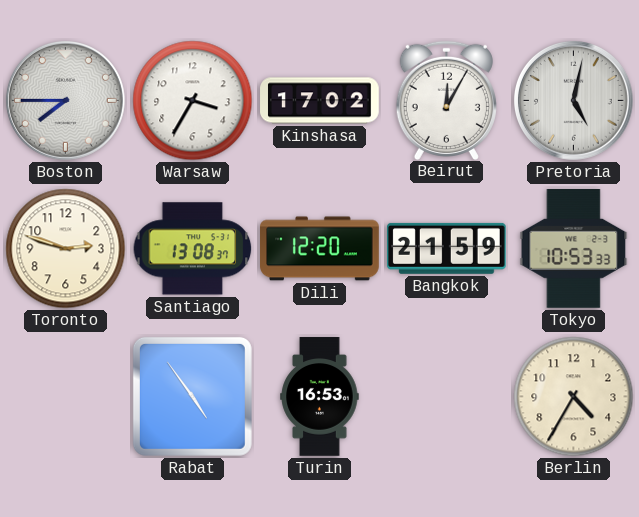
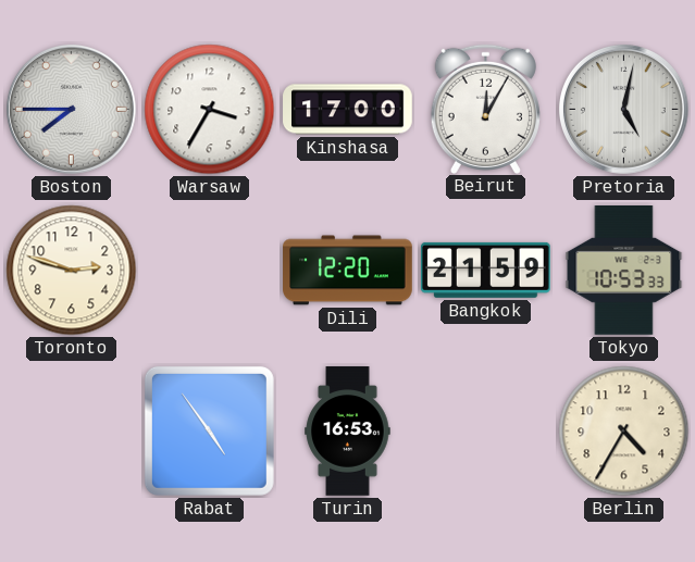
Kinshasa: 17:02 -> 17:00 (348, 110)
Santiago: 13:08 -> none (193, 249)
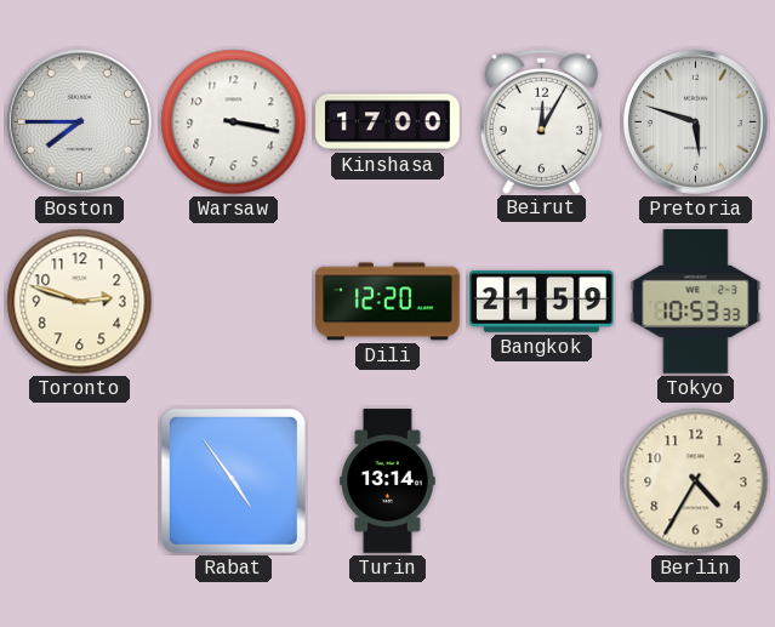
Warsaw: 3:35 -> 3:17 (234, 122)
Pretoria: 5:02 -> 5:48 (695, 121)
Turin: 16:53 -> 13:14 (388, 481)
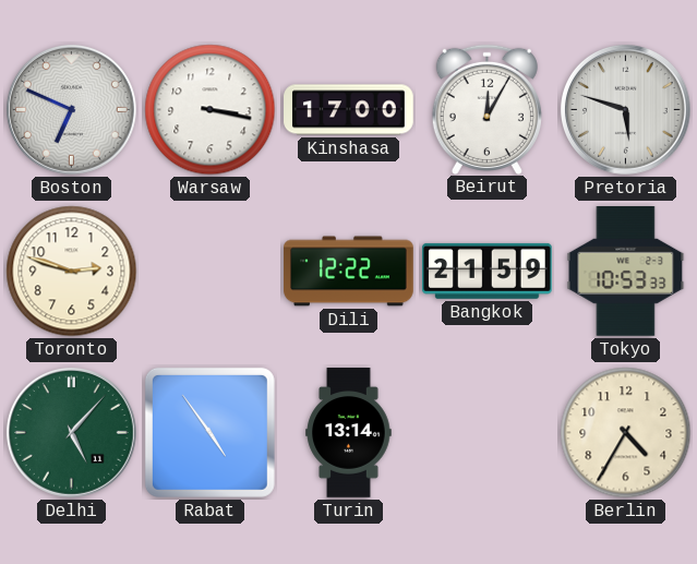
Boston: 7:45 -> 6:49 (71, 109)
Dili: 12:20 -> 12:22 (349, 272)
Delhi: none -> 5:07 (71, 432)
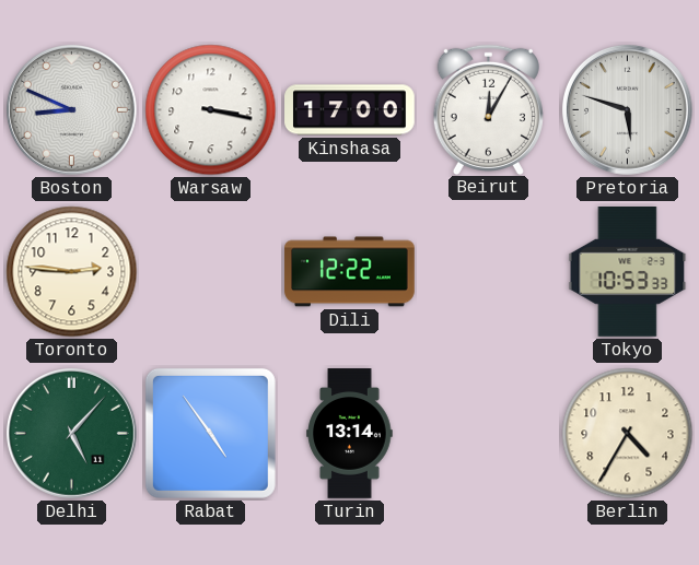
Boston: 6:49 -> 8:49 (71, 109)
Toronto: 2:48 -> 2:46 (72, 272)
Bangkok: 21:59 -> none (488, 271)
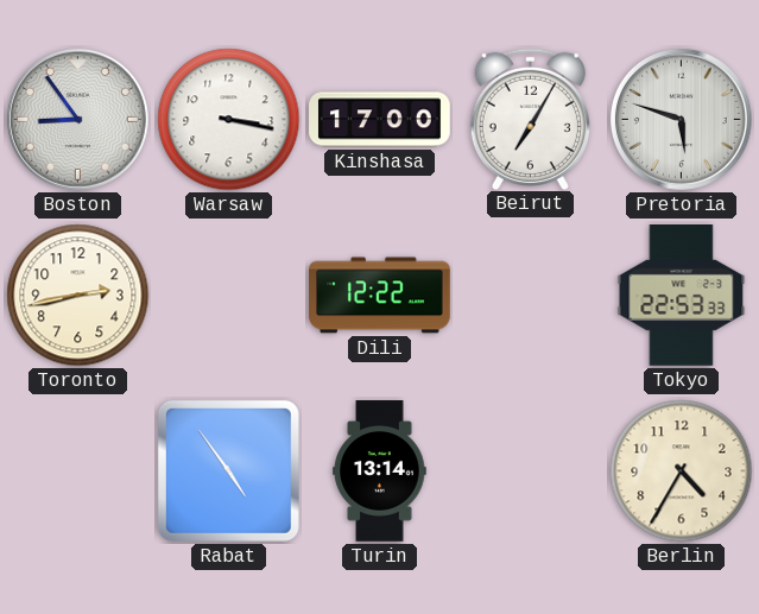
Boston: 8:49 -> 8:54 (77, 119)
Beirut: 12:05 -> 7:05 (530, 119)
Toronto: 2:46 -> 2:43 (78, 296)
Tokyo: 10:53 -> 22:53 (682, 296)
Delhi: 5:07 -> none (71, 433)
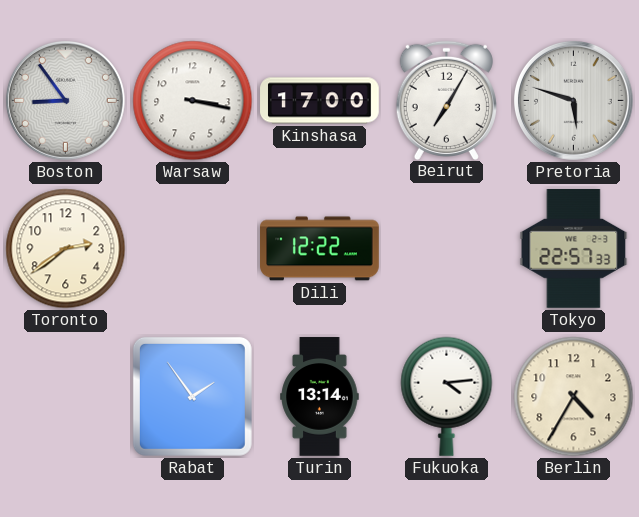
Toronto: 2:43 -> 2:39 (66, 249)
Tokyo: 22:53 -> 22:57 (574, 249)
Rabat: 4:54 -> 1:54 (192, 396)
Fukuoka: none -> 4:14 (447, 396)
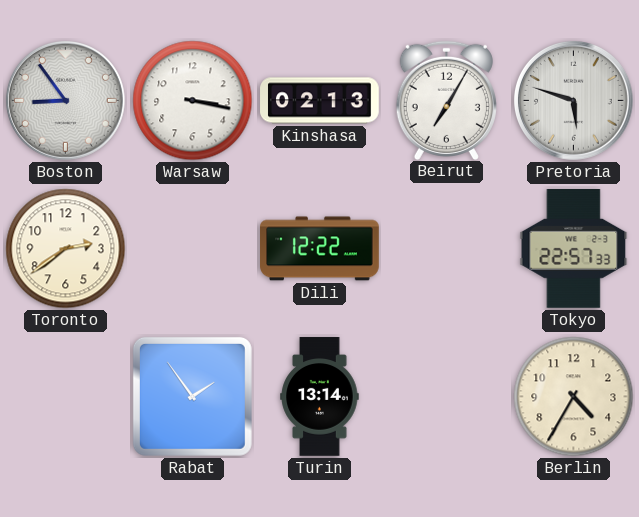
Kinshasa: 17:00 -> 02:13 (320, 101)
Fukuoka: 4:14 -> none (447, 396)
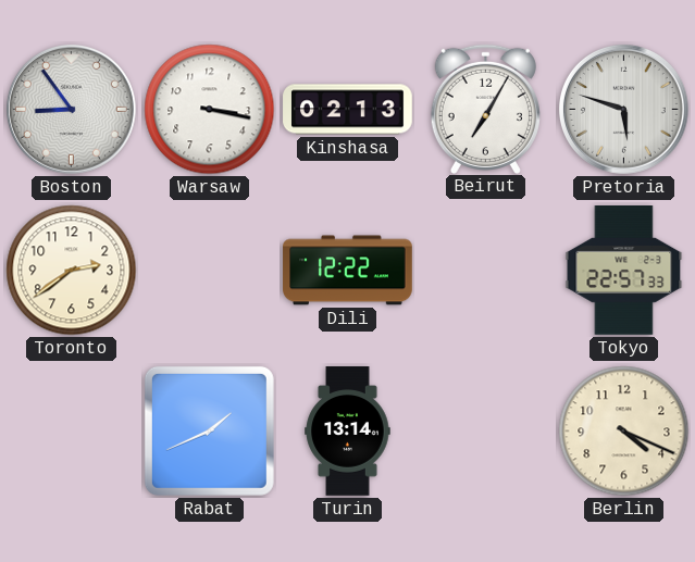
Rabat: 1:54 -> 1:41 (209, 430)
Berlin: 4:35 -> 4:19 (624, 432)
